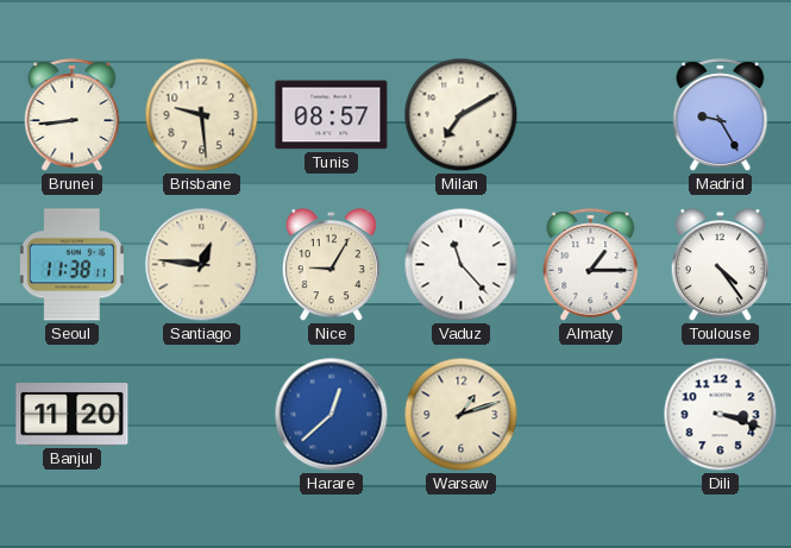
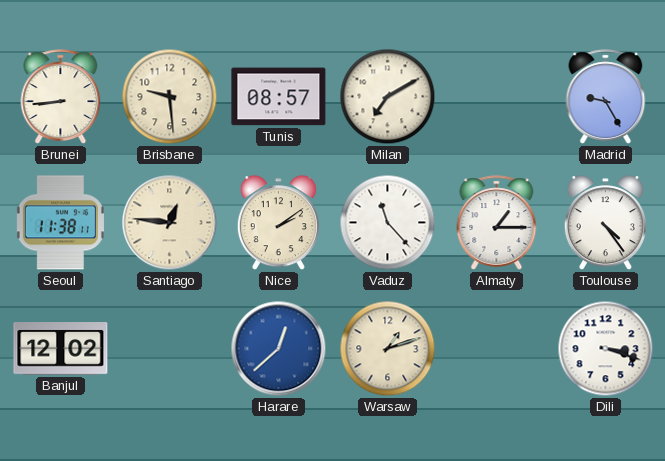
Nice: 9:05 -> 2:09 (278, 223)
Banjul: 11:20 -> 12:02 (61, 349)
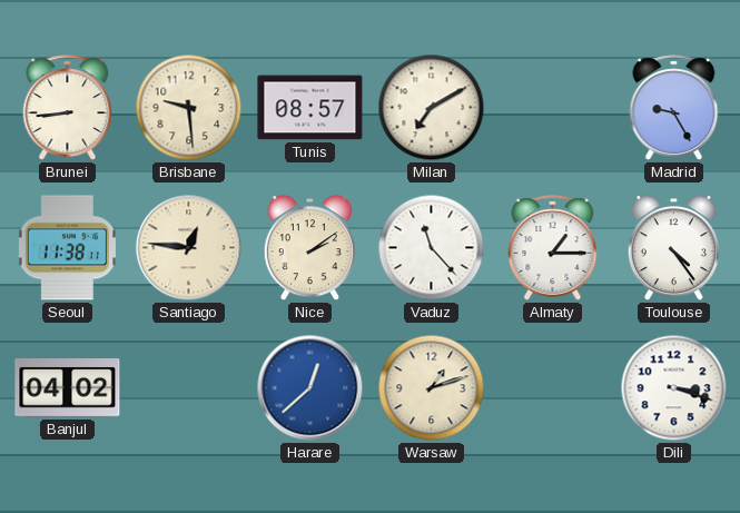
Banjul: 12:02 -> 04:02 (68, 388)
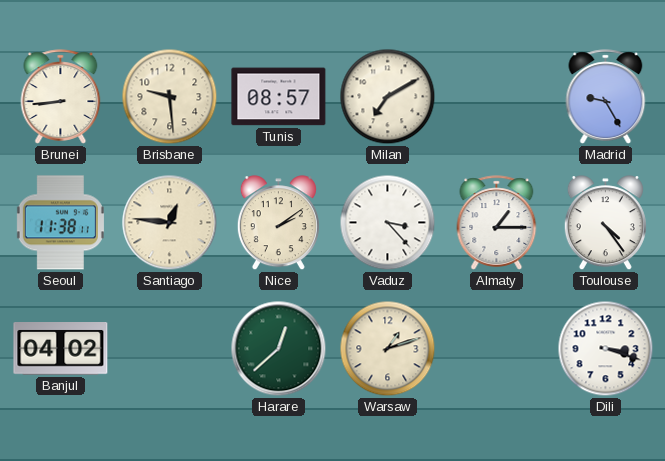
Vaduz: 11:23 -> 3:23 (388, 223)
Harare dial: blue -> green (279, 349)
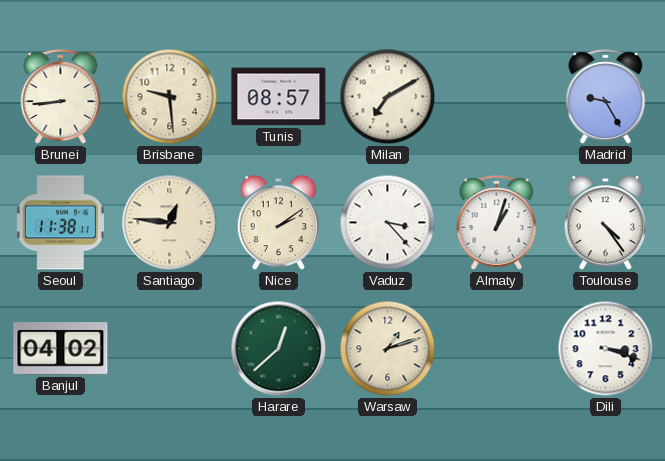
Almaty: 1:15 -> 1:03 (497, 223)
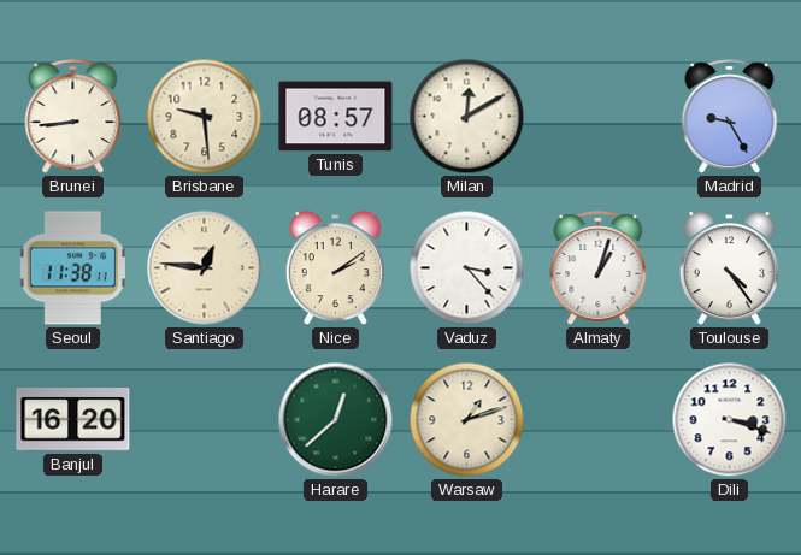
Milan: 7:10 -> 12:10 (467, 117)
Banjul: 04:02 -> 16:20 (73, 420)
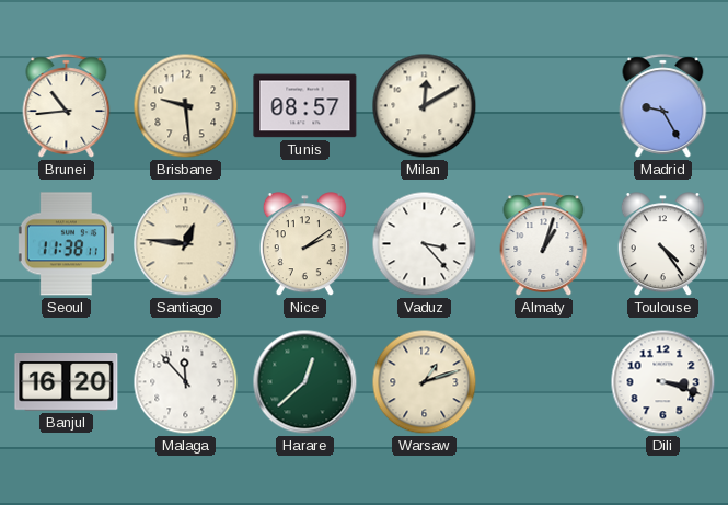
Brunei: 8:44 -> 10:44 (67, 106)
Malaga: none -> 11:53 (186, 382)
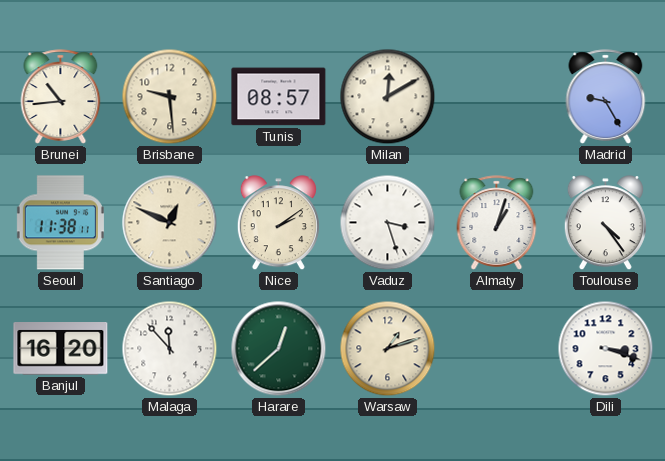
Santiago: 12:46 -> 12:49 (170, 223)
Vaduz: 3:23 -> 3:27 (388, 223)
